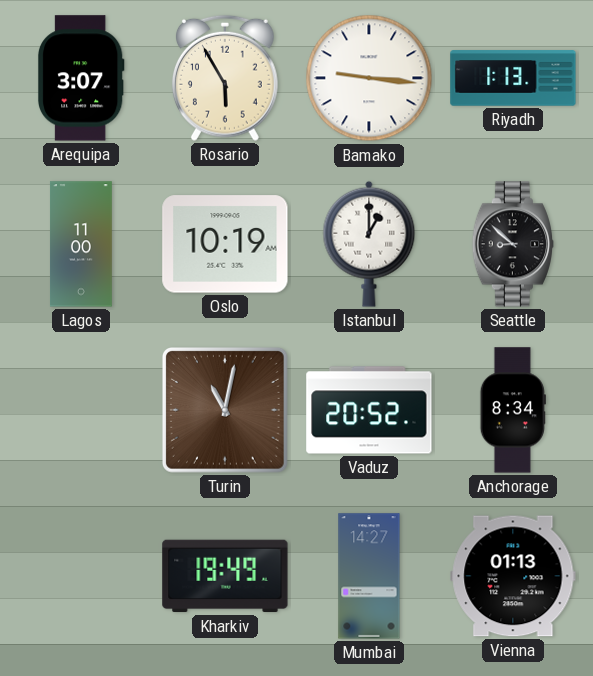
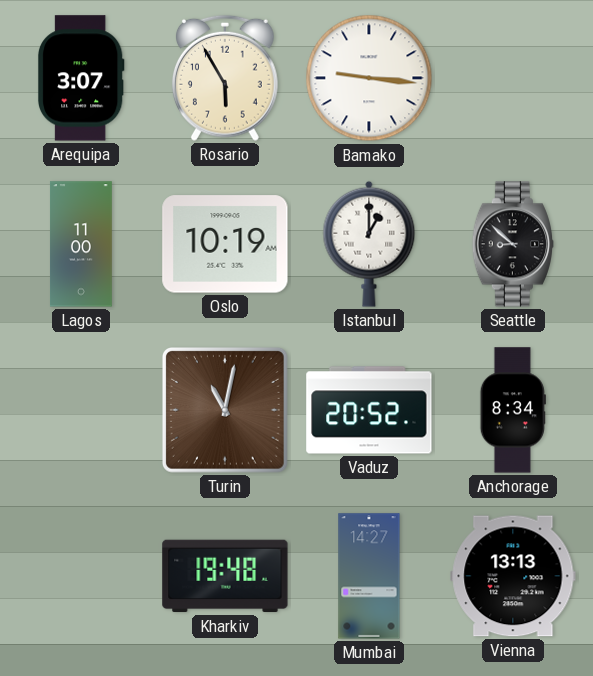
Riyadh: 1:13 -> none (513, 78)
Kharkiv: 19:49 -> 19:48 (225, 576)
Vienna: 01:13 -> 13:13 (513, 576)
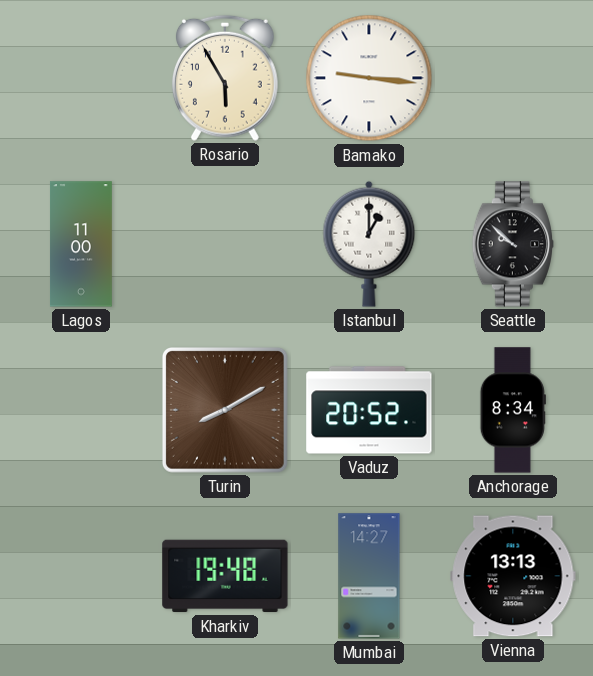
Arequipa: 3:07 -> none (81, 78)
Oslo: 10:19 -> none (225, 244)
Seattle: 8:52 -> 9:52 (512, 244)
Turin: 11:02 -> 8:10 (226, 411)
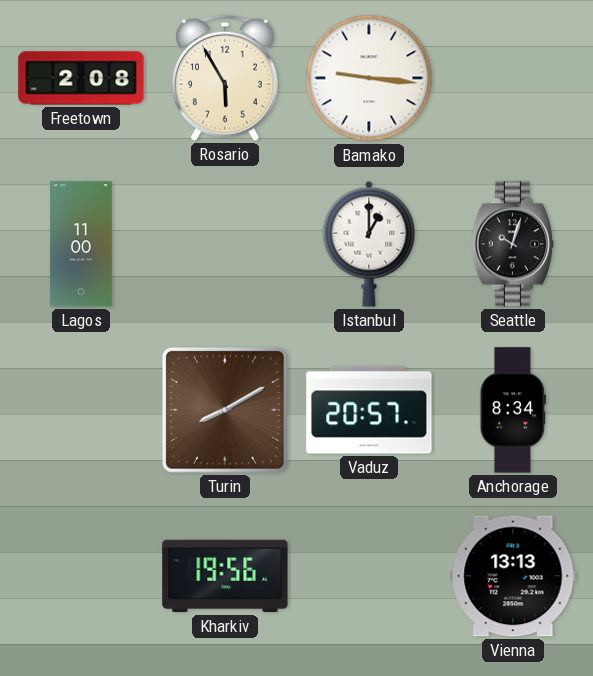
Freetown: none -> 2:08 (81, 78)
Seattle: 9:52 -> 10:03 (512, 244)
Vaduz: 20:52 -> 20:57 (369, 410)
Kharkiv: 19:48 -> 19:56 (225, 576)
Mumbai: 14:27 -> none (369, 576)
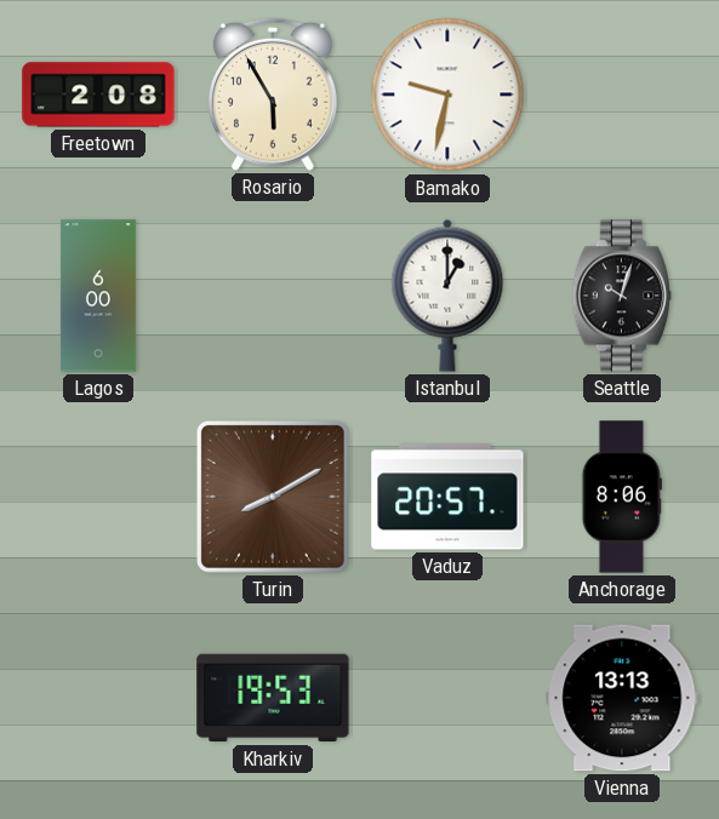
Bamako: 9:16 -> 9:32 (447, 94)
Lagos: 11:00 -> 6:00 (98, 296)
Anchorage: 8:34 -> 8:06 (622, 497)
Kharkiv: 19:56 -> 19:53 (273, 698)
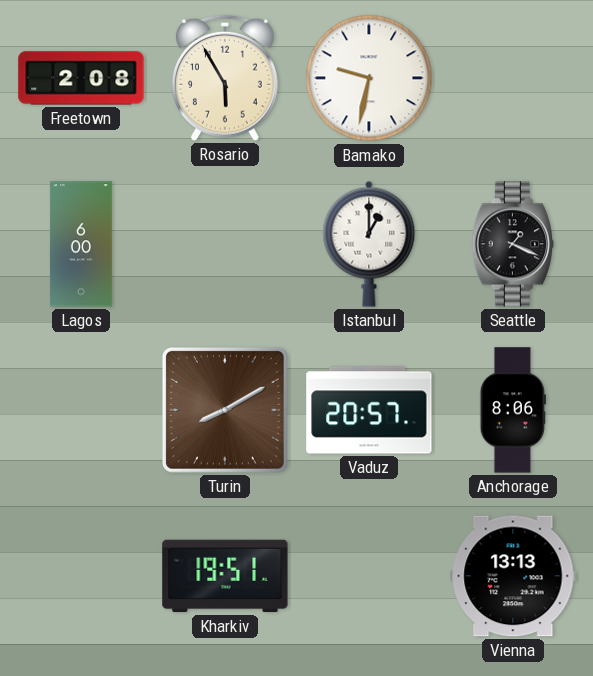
Seattle: 10:03 -> 1:19 (512, 244)
Kharkiv: 19:53 -> 19:51 (225, 576)
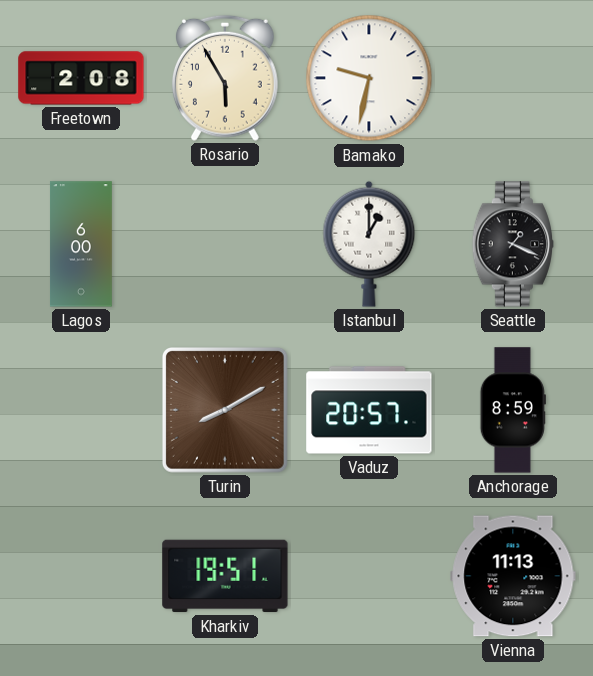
Anchorage: 8:06 -> 8:59 (513, 410)
Vienna: 13:13 -> 11:13 (513, 576)
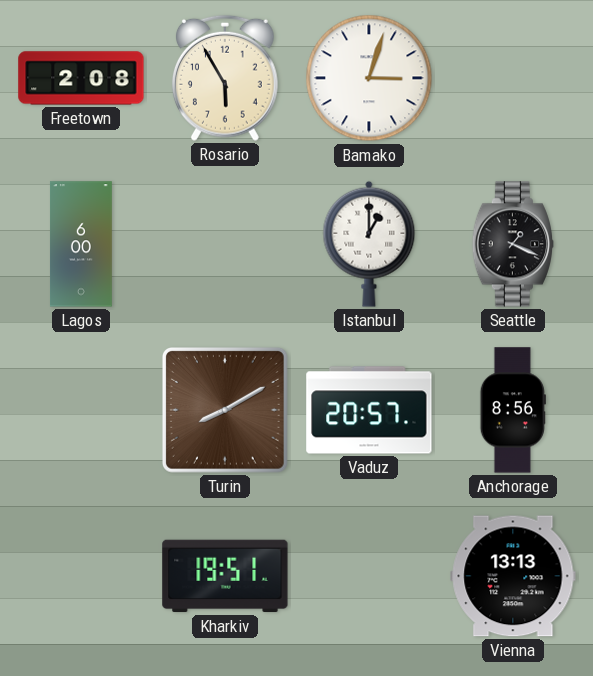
Bamako: 9:32 -> 3:03 (369, 78)
Anchorage: 8:59 -> 8:56 (513, 410)
Vienna: 11:13 -> 13:13 (513, 576)
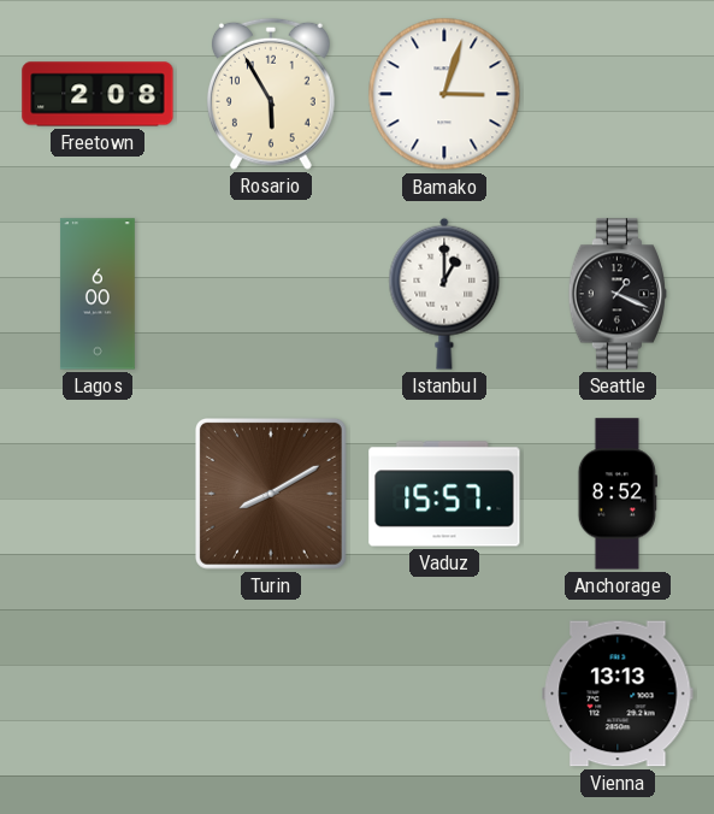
Vaduz: 20:57 -> 15:57 (444, 494)
Anchorage: 8:56 -> 8:52 (618, 494)
Kharkiv: 19:51 -> none (225, 576)
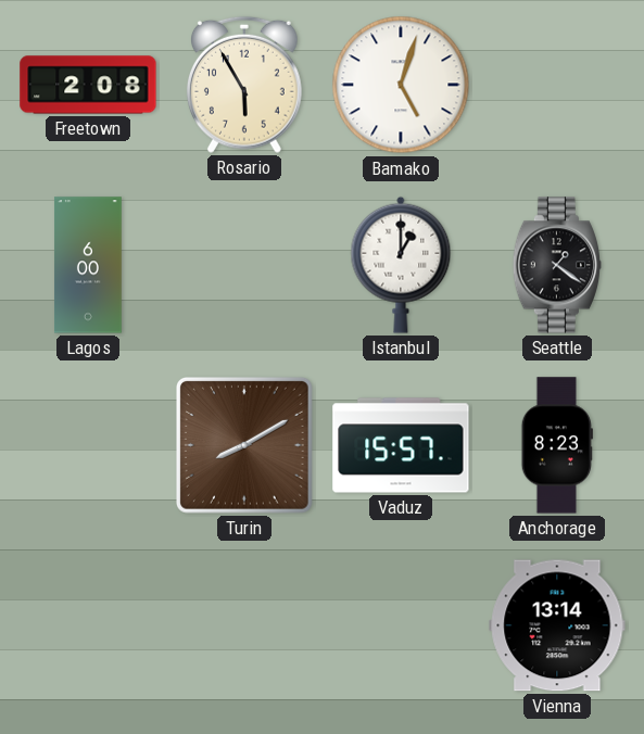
Bamako: 3:03 -> 5:03 (401, 85)
Seattle: 1:19 -> 1:21 (556, 265)
Anchorage: 8:52 -> 8:23 (557, 445)
Vienna: 13:13 -> 13:14 (557, 625)
